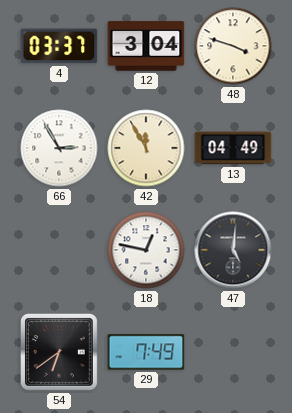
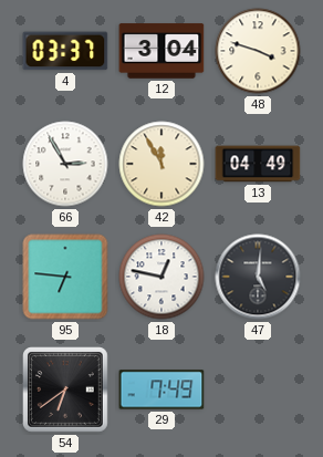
95: none -> 6:46 (65, 277)
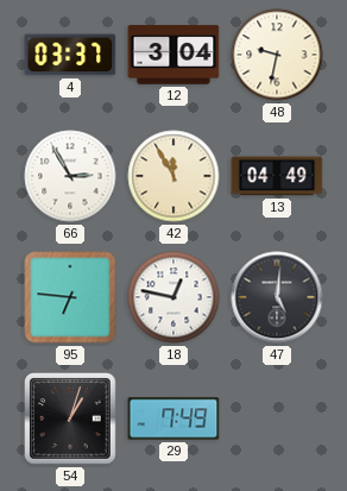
48: 3:48 -> 9:32 (277, 55)
54: 6:39 -> 1:03 (71, 420)
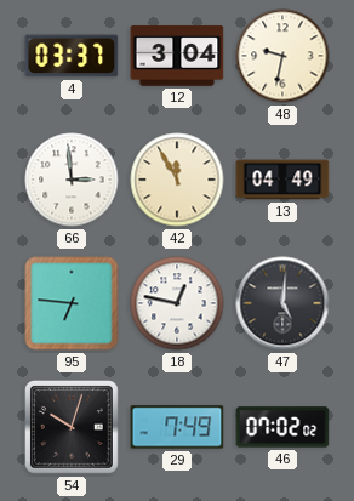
66: 2:55 -> 2:59 (72, 180)
54: 1:03 -> 10:03 (73, 428)
46: none -> 07:02 (282, 427)
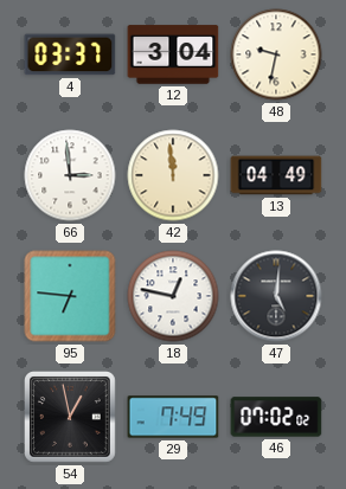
42: 11:55 -> 11:59 (173, 175)
54: 10:03 -> 12:58 (71, 418)
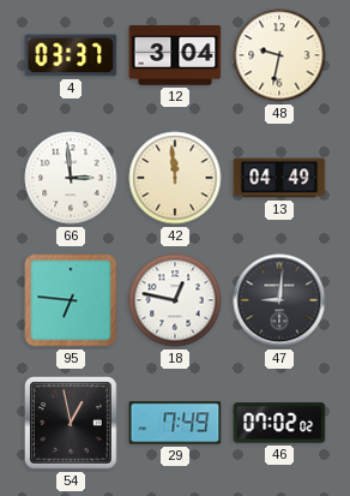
47: 5:01 -> 9:01 (279, 300)
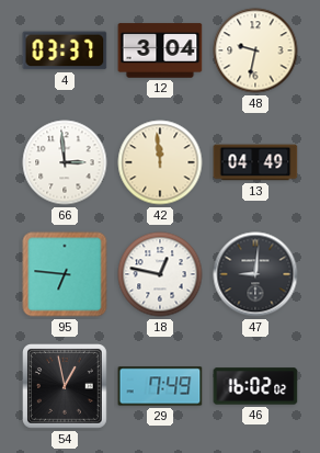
46: 07:02 -> 16:02 (255, 386)
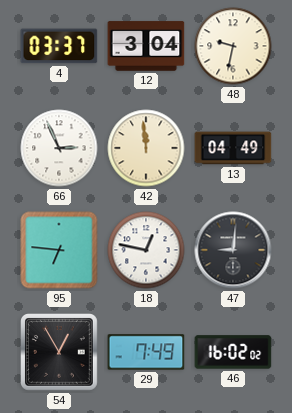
66: 2:59 -> 2:56 (59, 148)
54: 12:58 -> 12:55 (60, 353)
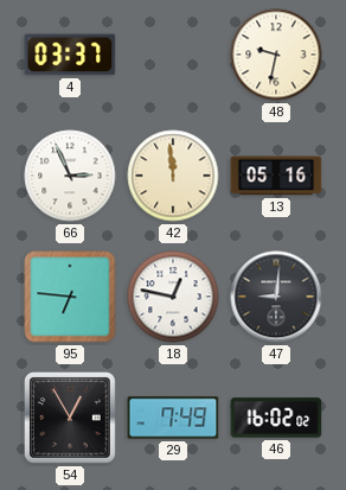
12: 3:04 -> none (146, 46)
13: 04:49 -> 05:16 (276, 176)
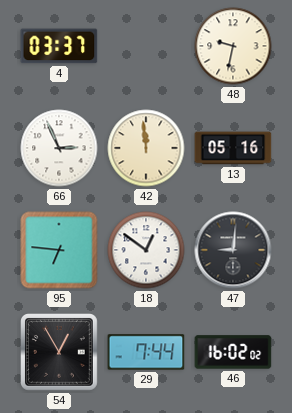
18: 12:47 -> 12:51 (146, 250)
29: 7:49 -> 7:44 (146, 352)
